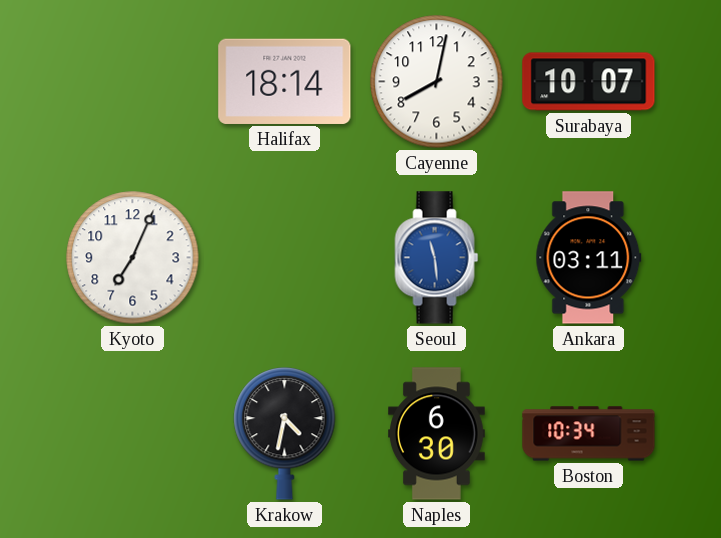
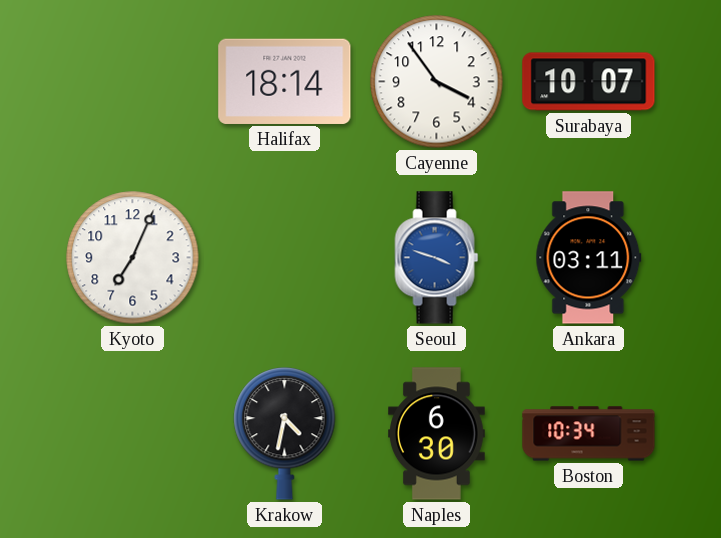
Cayenne: 8:02 -> 3:54 (437, 82)
Seoul: 11:29 -> 3:48 (437, 258)
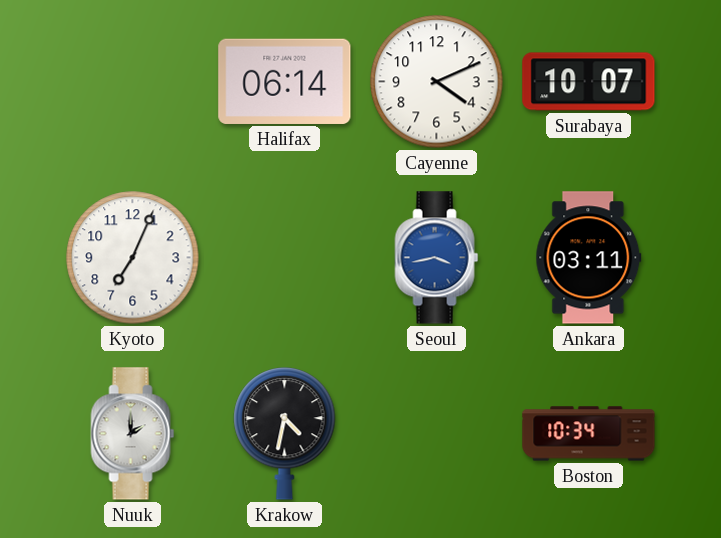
Halifax: 18:14 -> 06:14 (285, 81)
Cayenne: 3:54 -> 4:11 (437, 82)
Seoul: 3:48 -> 3:43 (437, 258)
Nuuk: none -> 2:00 (133, 434)
Naples: 6:30 -> none (437, 434)
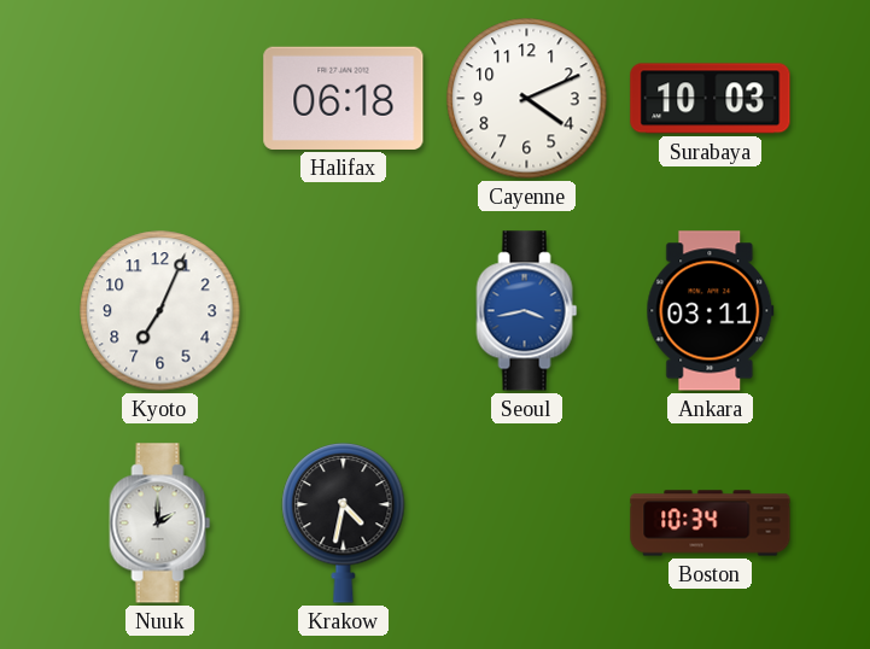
Halifax: 06:14 -> 06:18 (344, 98)
Surabaya: 10:07 -> 10:03 (711, 99)
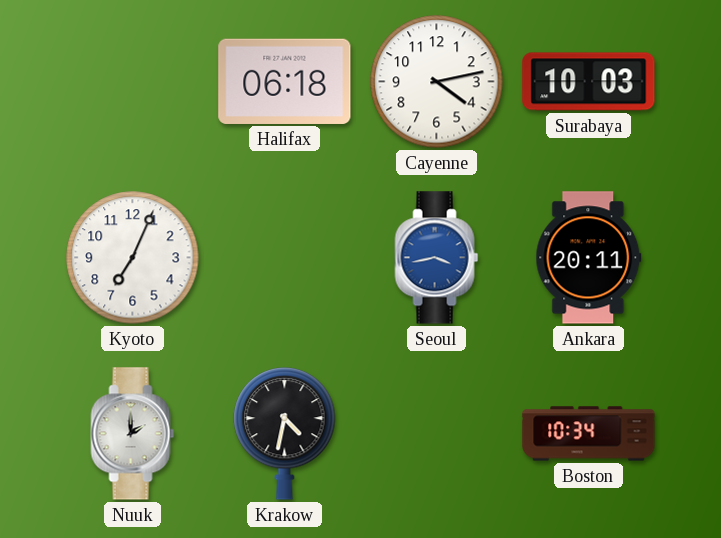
Cayenne: 4:11 -> 4:13 (437, 82)
Ankara: 03:11 -> 20:11 (589, 258)
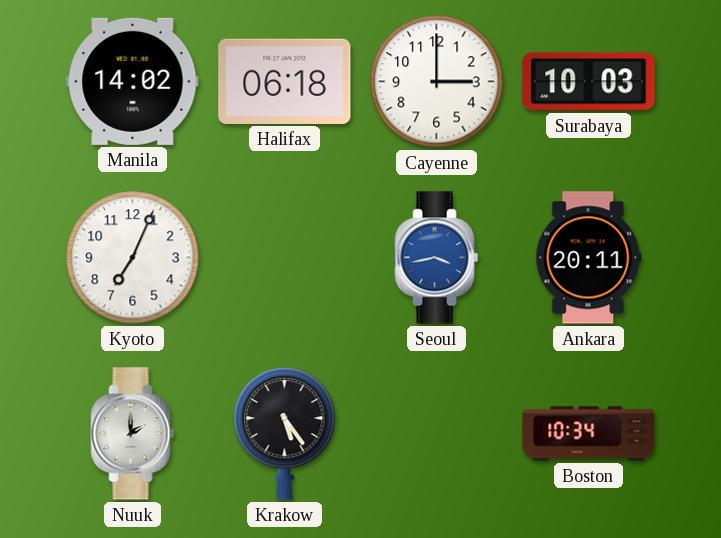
Manila: none -> 14:02 (133, 81)
Cayenne: 4:13 -> 3:00 (437, 82)
Krakow: 4:32 -> 5:24 (285, 434)
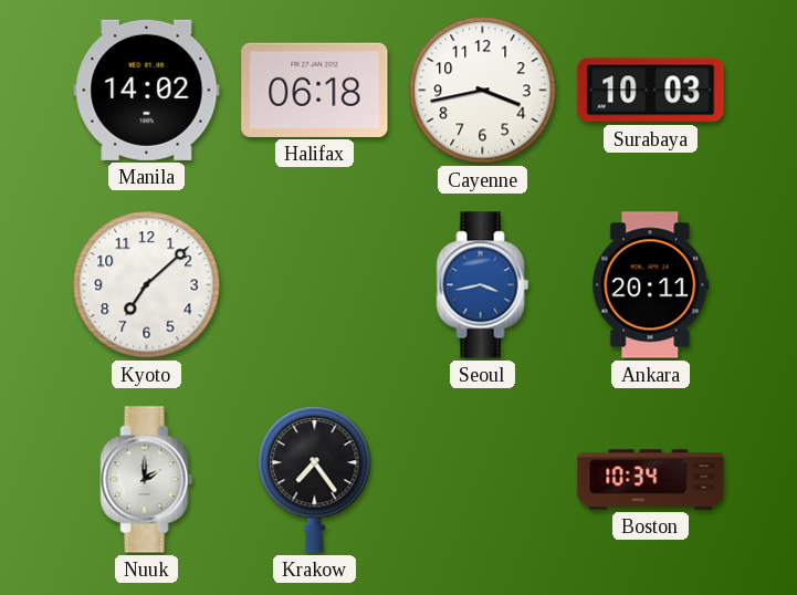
Cayenne: 3:00 -> 3:43 (483, 91)
Kyoto: 7:04 -> 7:08 (147, 285)
Krakow: 5:24 -> 7:24 (315, 480)
